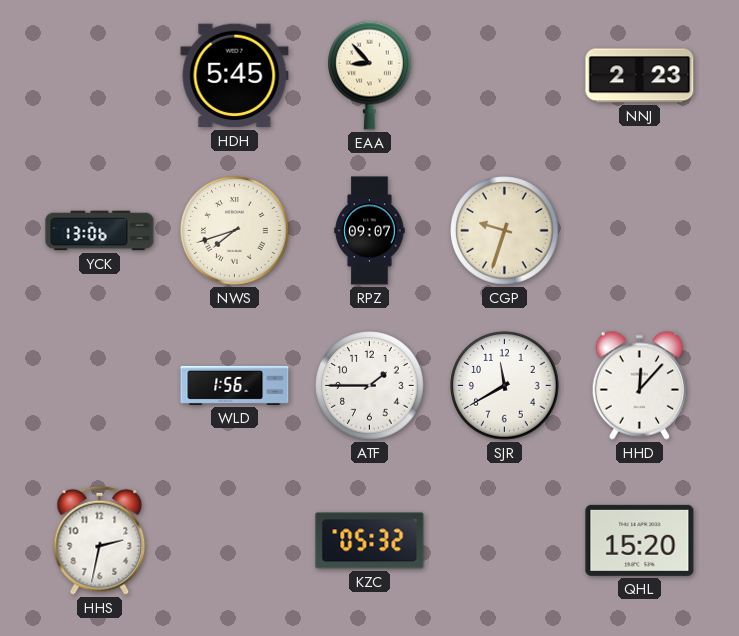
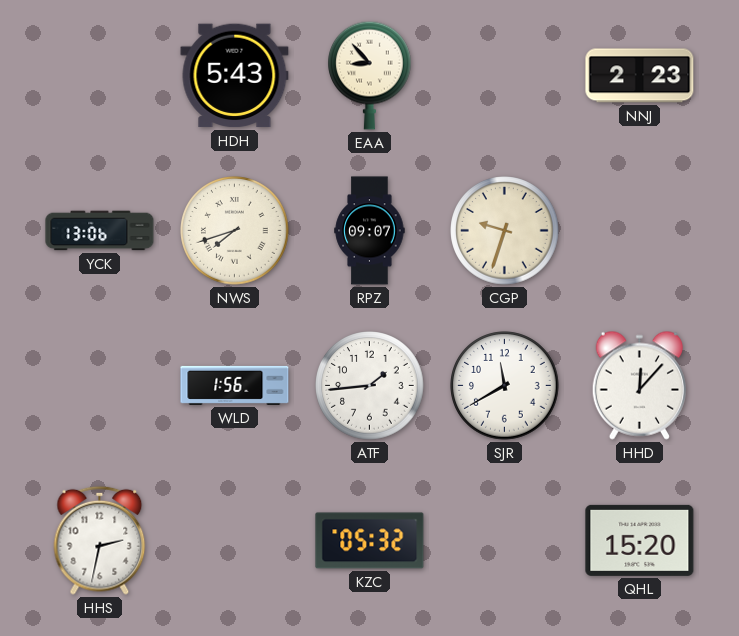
HDH: 5:45 -> 5:43 (235, 76)
ATF: 1:45 -> 1:44 (370, 386)
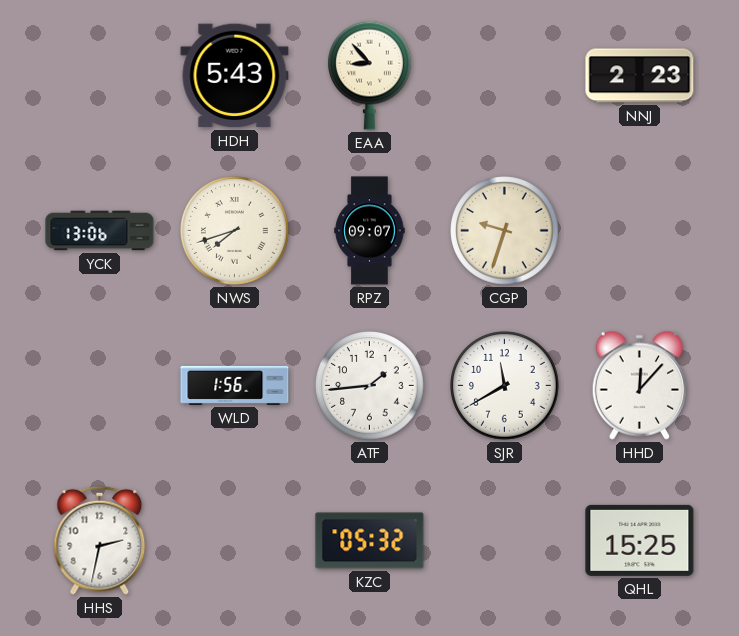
QHL: 15:20 -> 15:25 (640, 540)
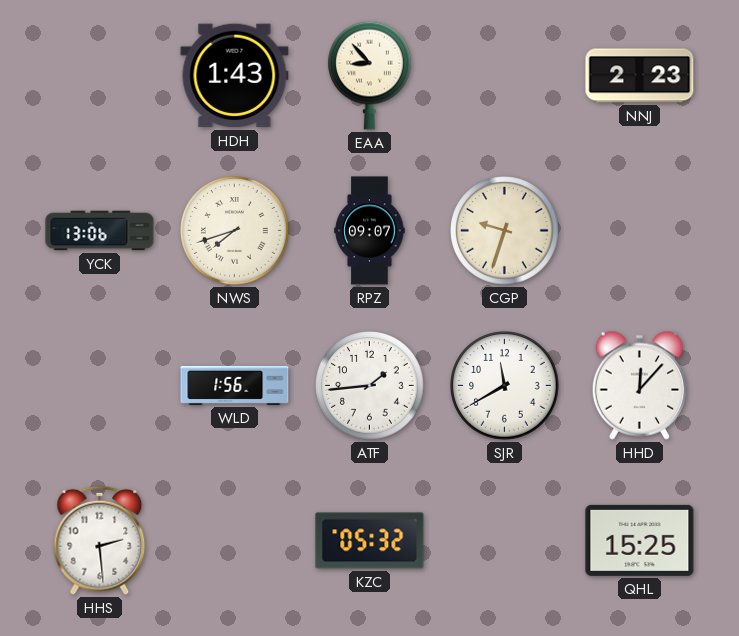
HDH: 5:43 -> 1:43 (235, 76)
HHS: 2:32 -> 2:29 (100, 540)
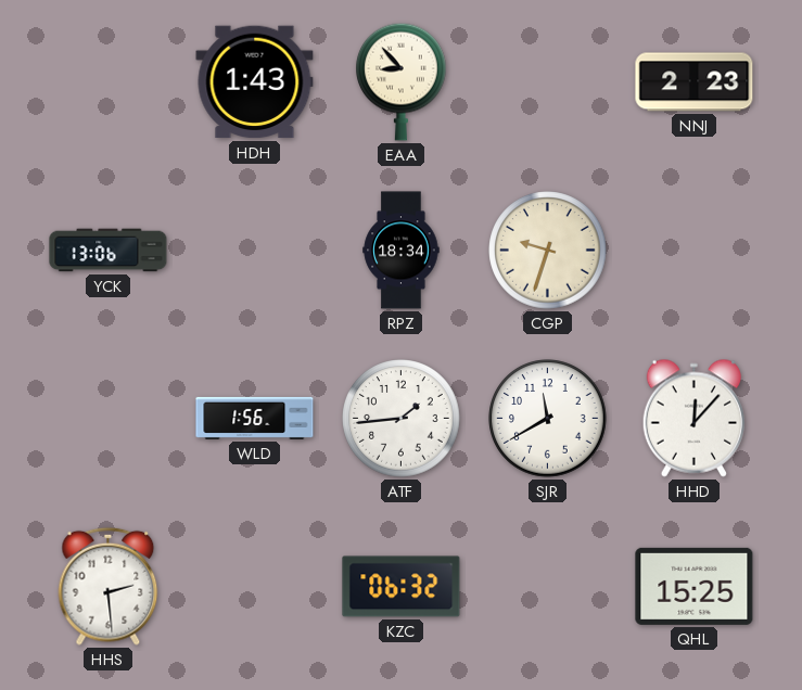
NWS: 7:42 -> none (235, 231)
RPZ: 09:07 -> 18:34 (402, 251)
KZC: 05:32 -> 06:32 (402, 587)
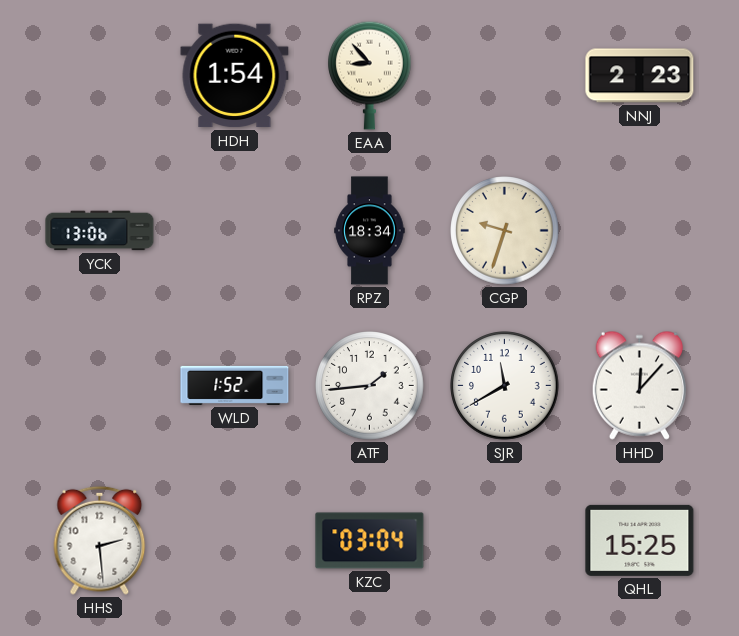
HDH: 1:43 -> 1:54 (235, 76)
WLD: 1:56 -> 1:52 (235, 385)
KZC: 06:32 -> 03:04 (370, 541)
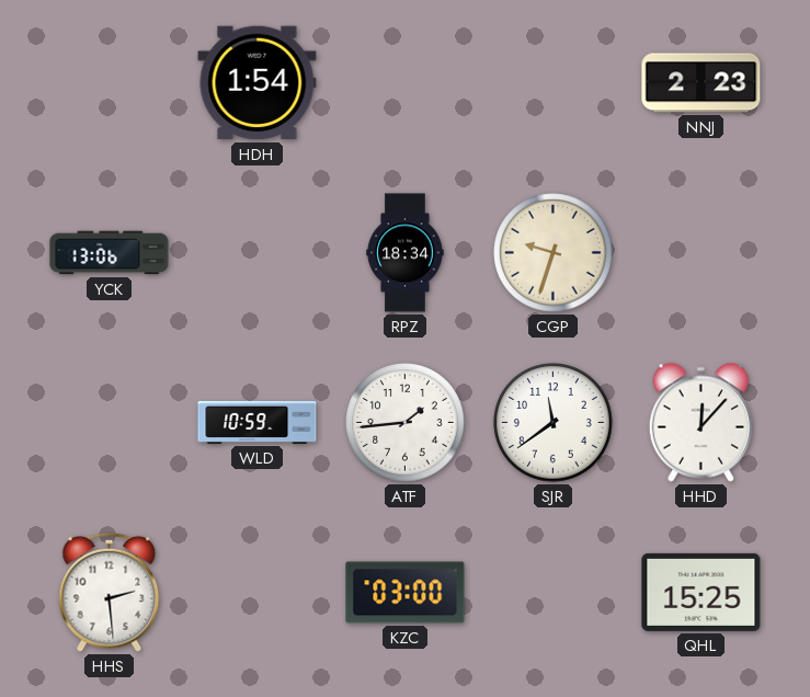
EAA: 8:53 -> none (370, 75)
WLD: 1:52 -> 10:59 (258, 422)
SJR: 11:40 -> 11:39 (554, 423)
KZC: 03:04 -> 03:00 (406, 593)
